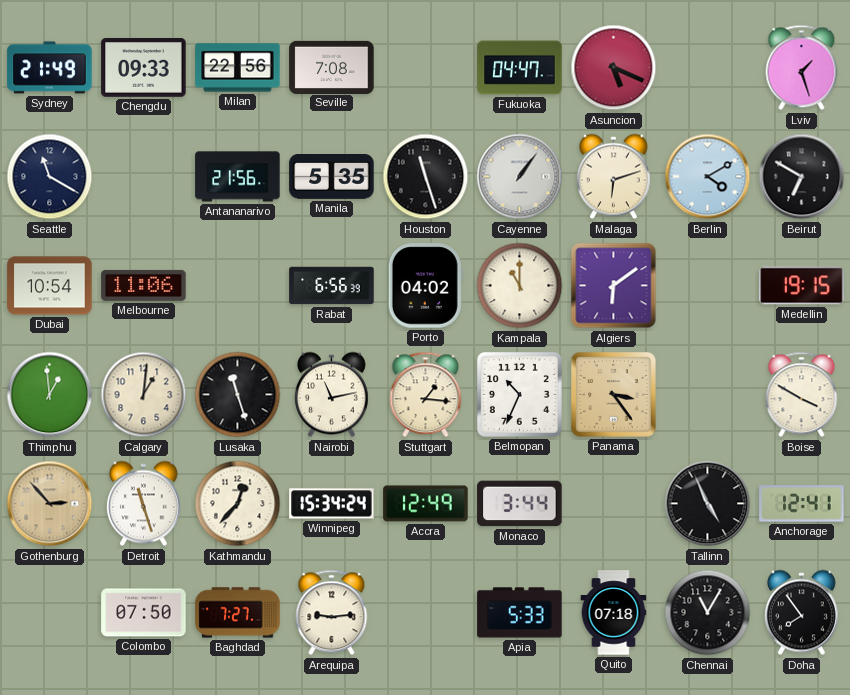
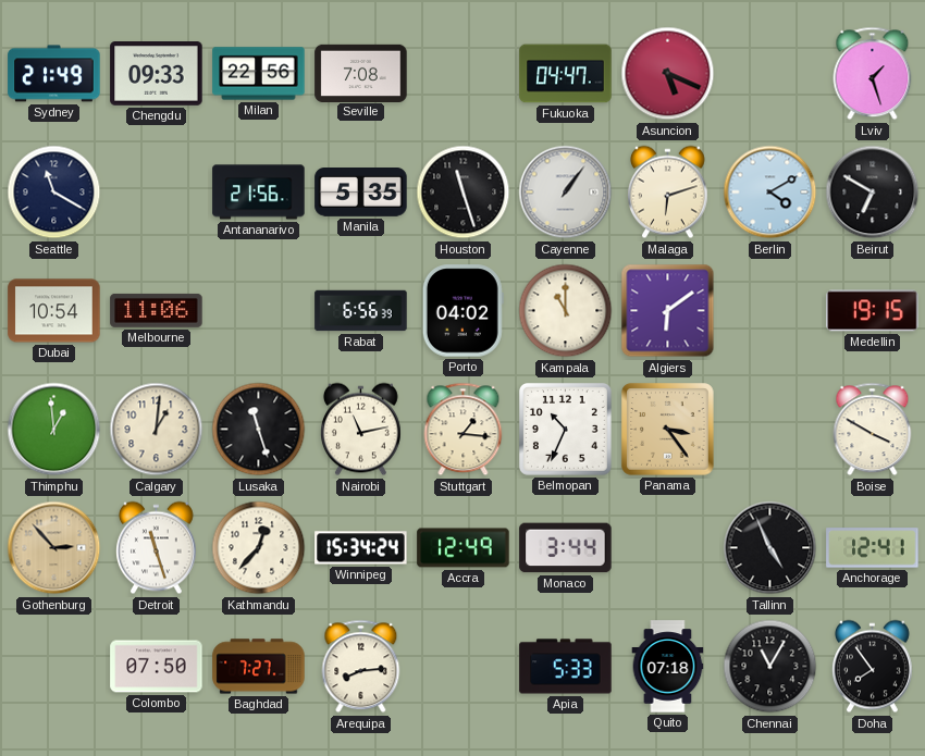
Arequipa: 9:14 -> 8:14 (361, 667)
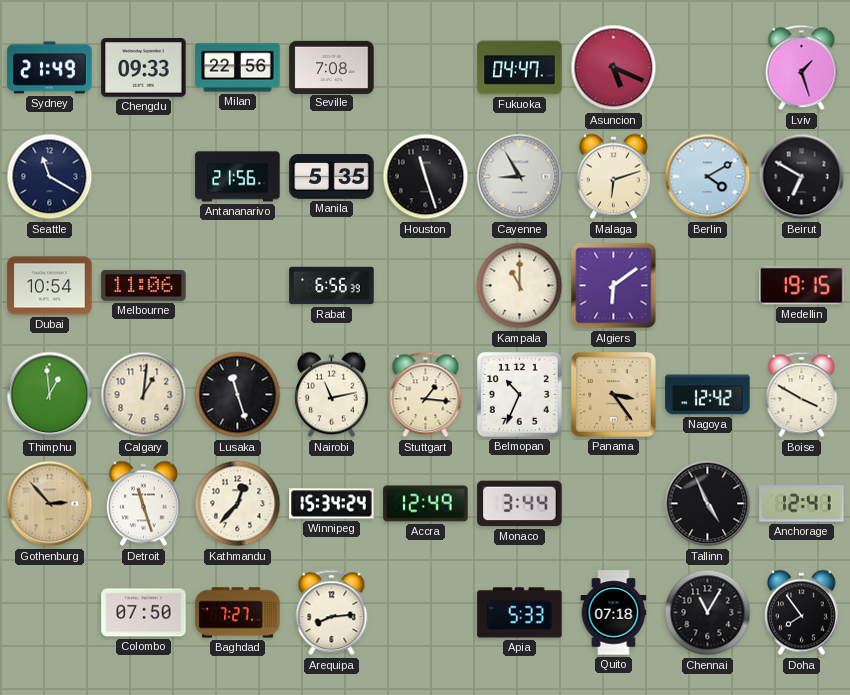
Cayenne: 1:06 -> 8:55 (520, 177)
Porto: 04:02 -> none (462, 311)
Nagoya: none -> 12:42 (708, 395)
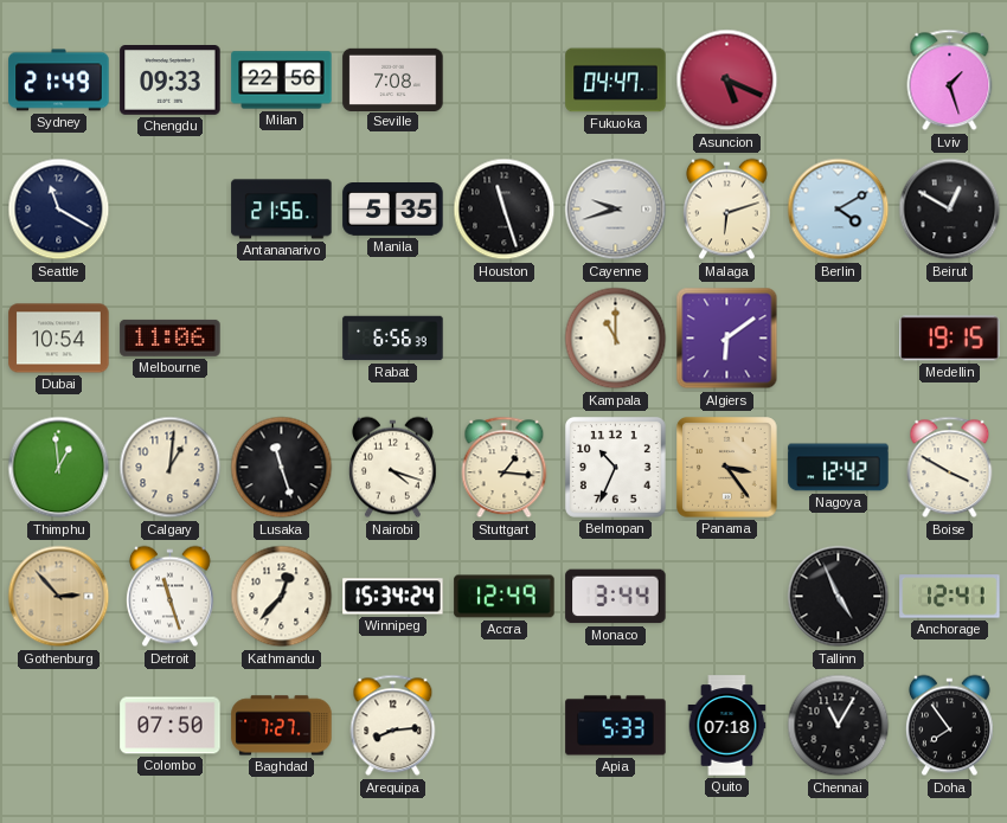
Cayenne: 8:55 -> 9:42 (616, 210)
Beirut: 6:50 -> 12:50 (950, 210)
Nairobi: 11:13 -> 4:18 (392, 468)
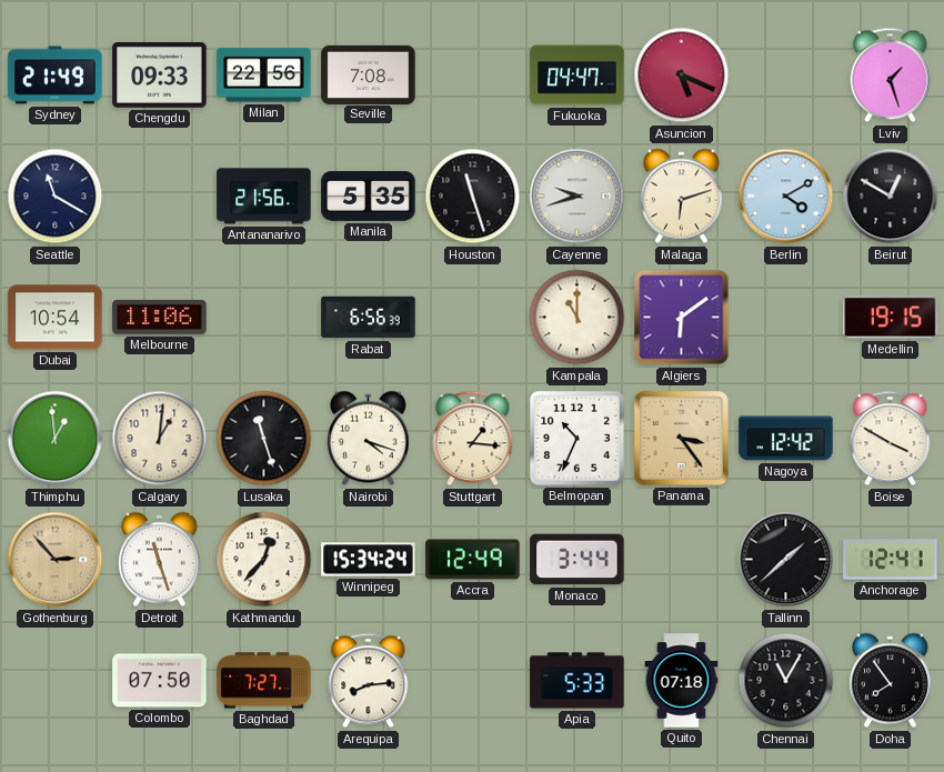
Tallinn: 4:56 -> 1:38 (786, 560)
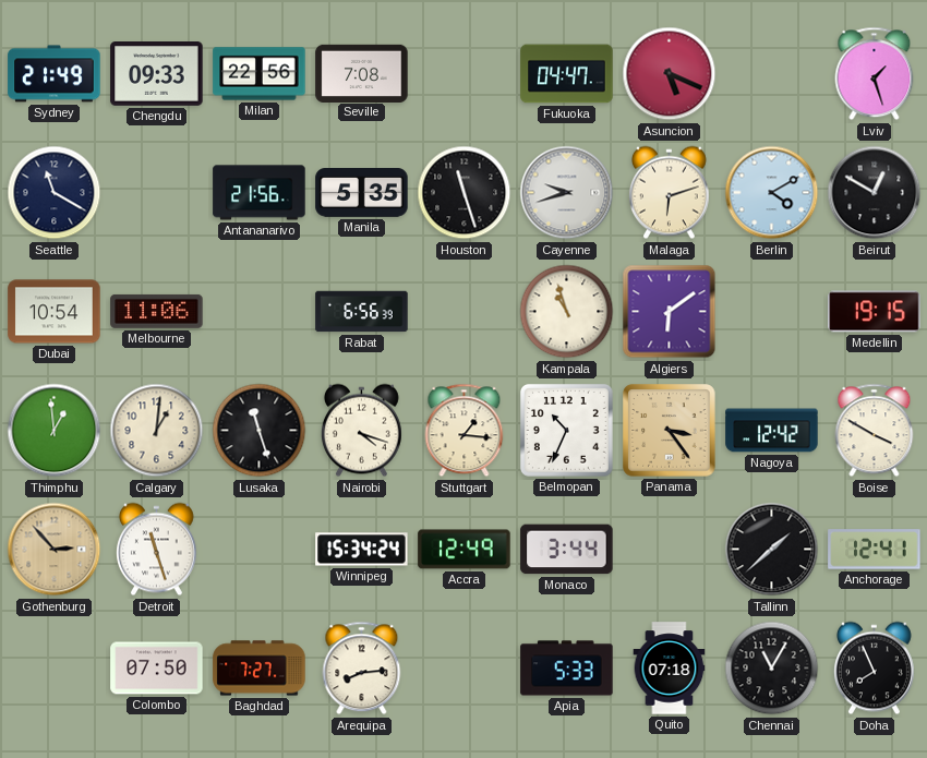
Kampala: 11:00 -> 10:57 (567, 312)
Kathmandu: 12:37 -> none (264, 560)
Doha: 7:54 -> 7:56 (874, 669)
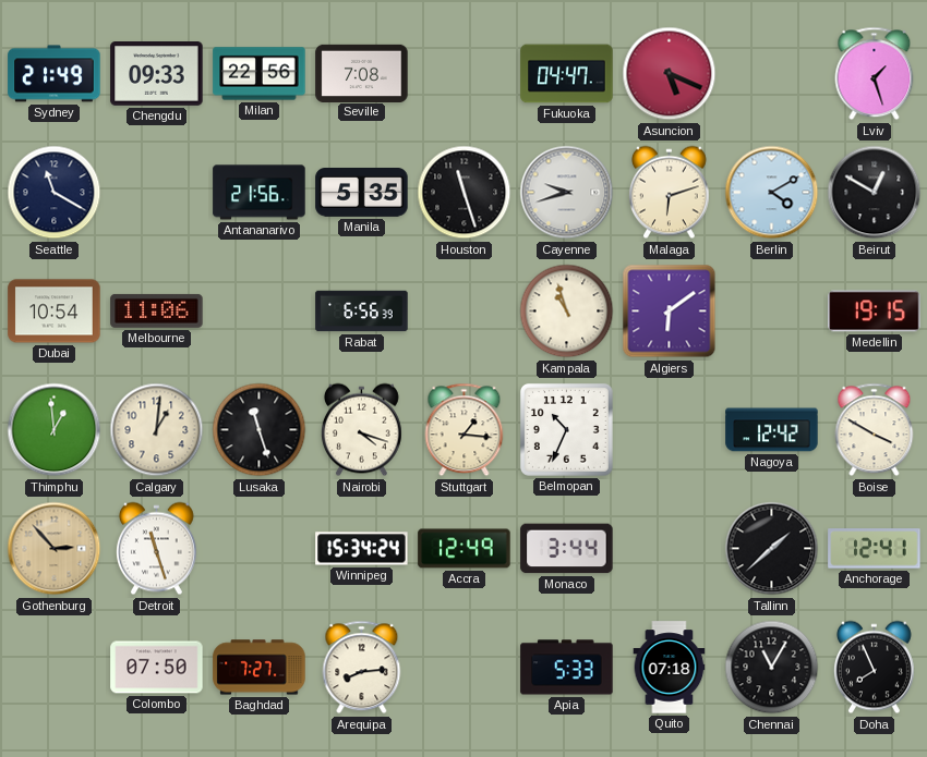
Panama: 3:24 -> none (670, 431)
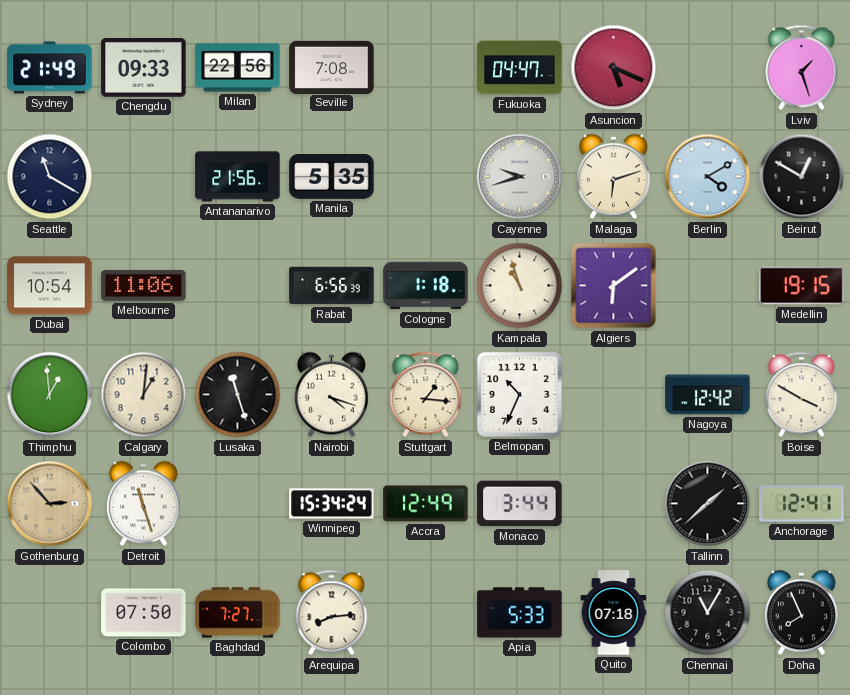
Houston: 11:27 -> none (465, 193)
Cologne: none -> 1:18 (426, 286)
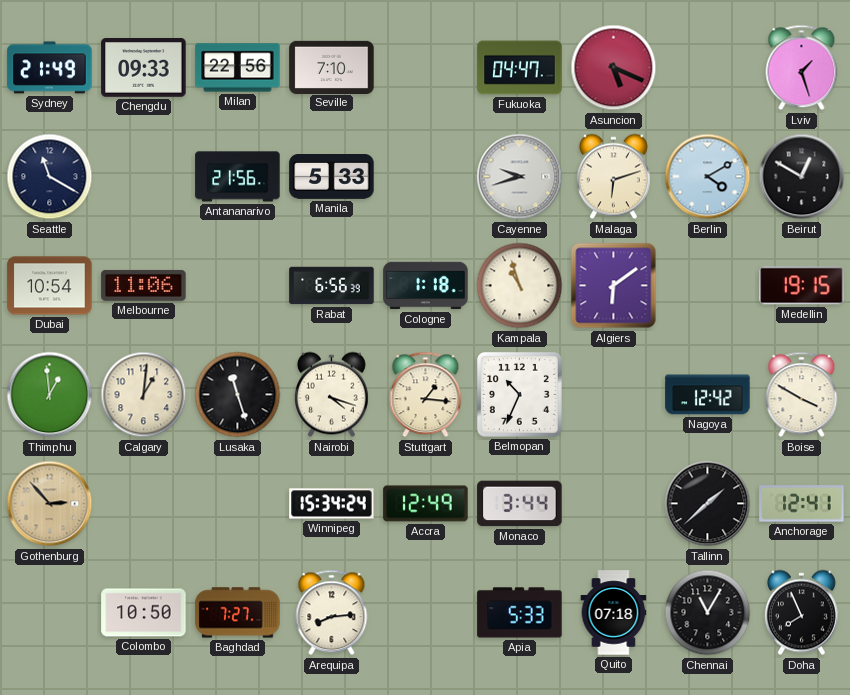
Seville: 7:08 -> 7:10 (332, 67)
Manila: 5:35 -> 5:33 (332, 177)
Detroit: 11:27 -> none (143, 504)
Colombo: 07:50 -> 10:50 (144, 613)
